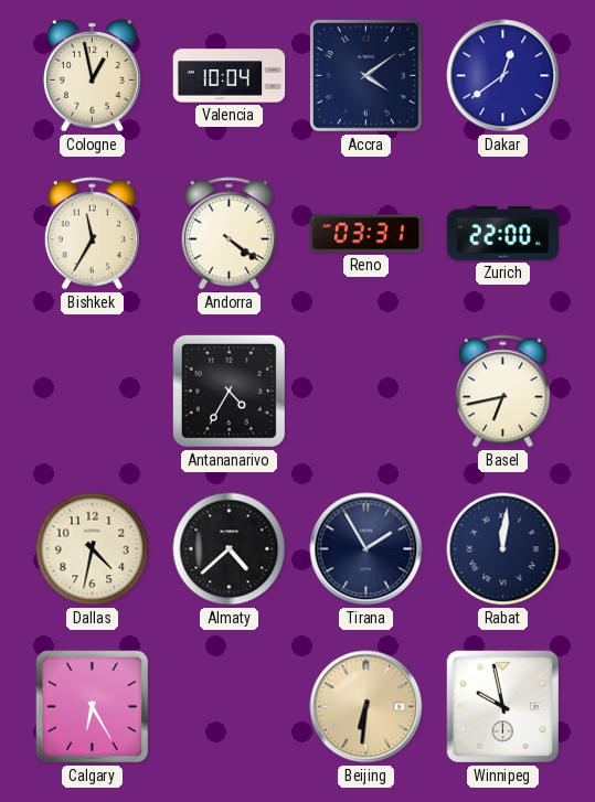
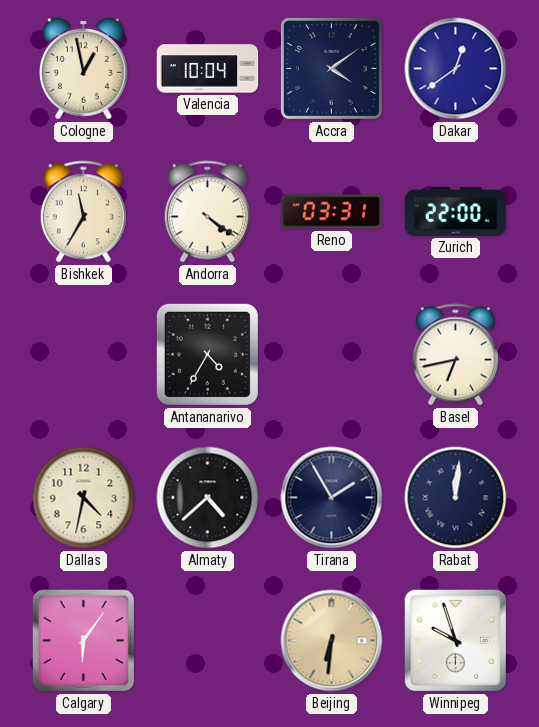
Calgary: 6:25 -> 6:06 (83, 640)
Winnipeg: 9:58 -> 9:57 (455, 640)
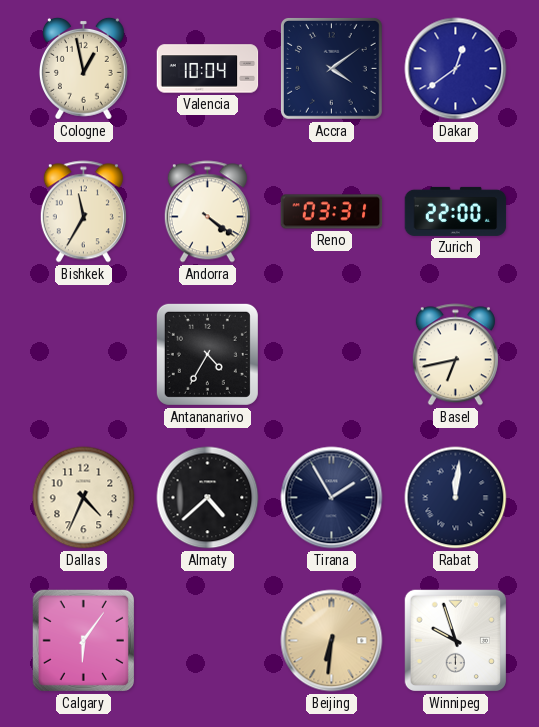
Dallas: 4:32 -> 4:34 (84, 498)
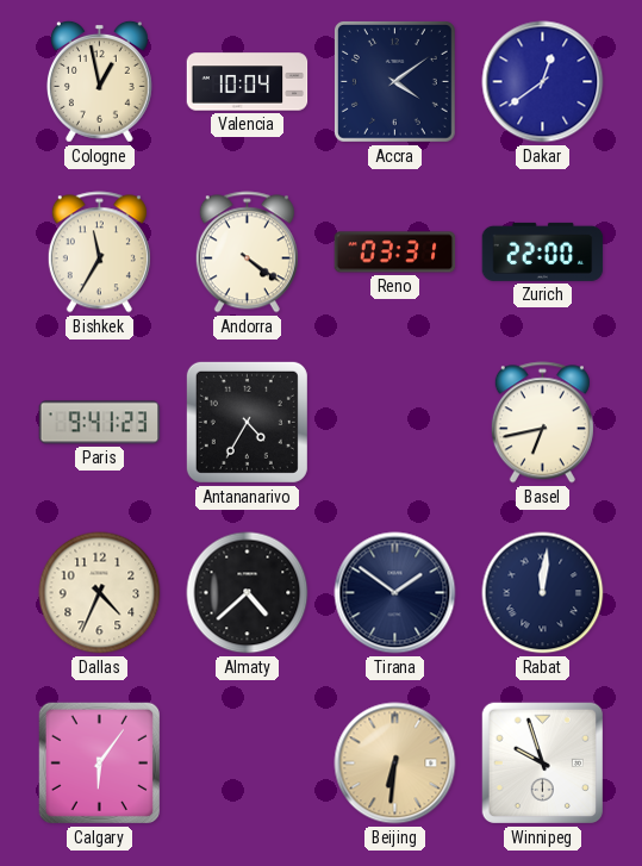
Paris: none -> 9:41 (100, 423)
Tirana: 1:55 -> 1:51 (395, 593)
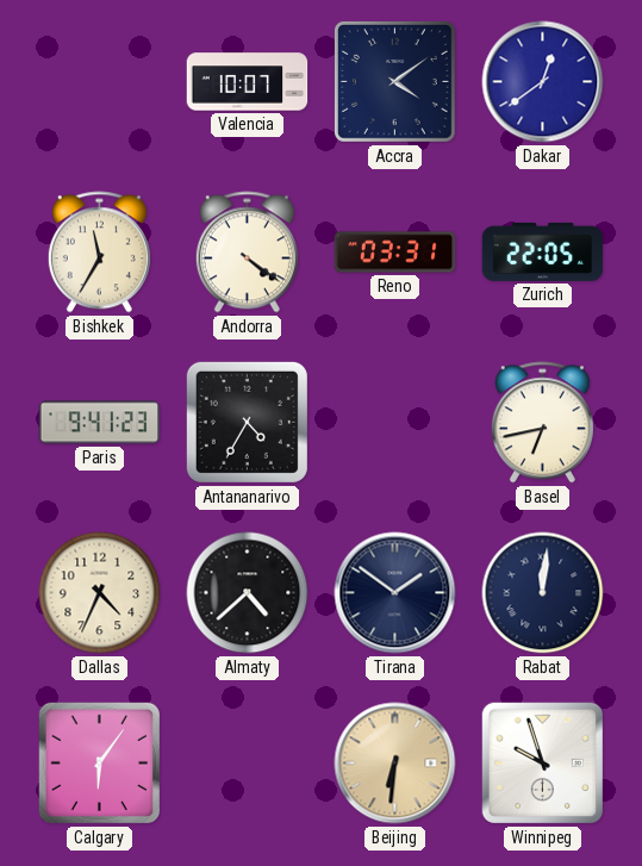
Cologne: 12:58 -> none (99, 81)
Valencia: 10:04 -> 10:07 (248, 82)
Zurich: 22:00 -> 22:05 (543, 251)
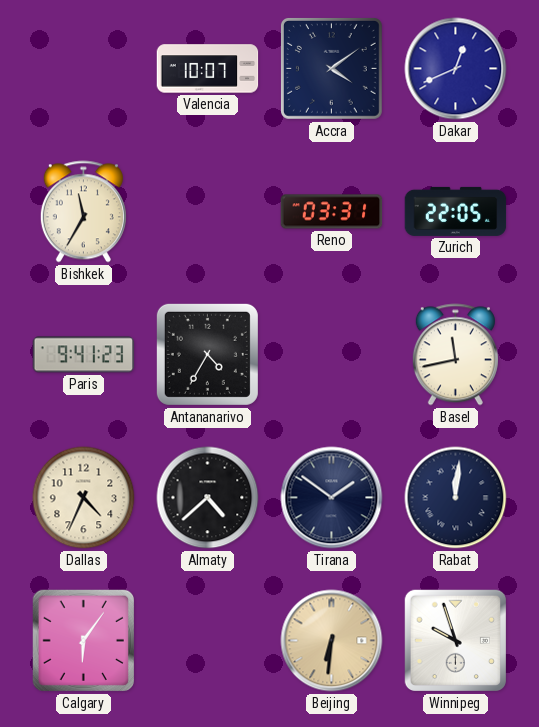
Dakar: 12:39 -> 12:41 (456, 69)
Andorra: 4:21 -> none (247, 253)
Basel: 6:43 -> 11:43 (455, 355)
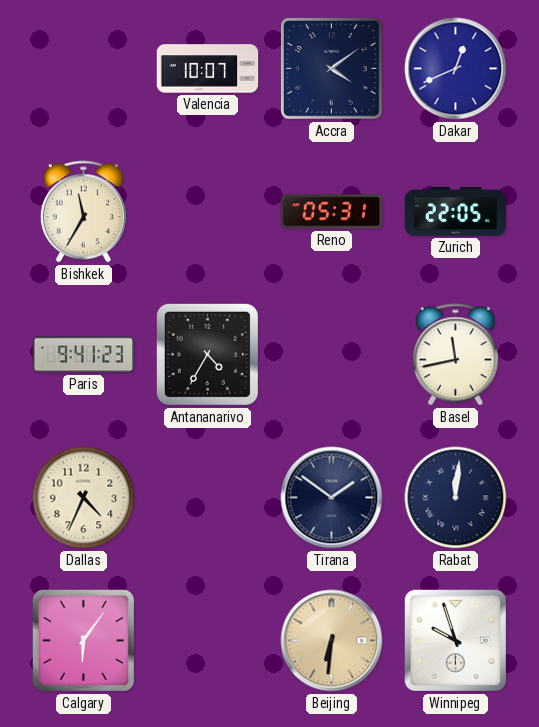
Reno: 03:31 -> 05:31 (332, 212)
Almaty: 4:38 -> none (208, 498)
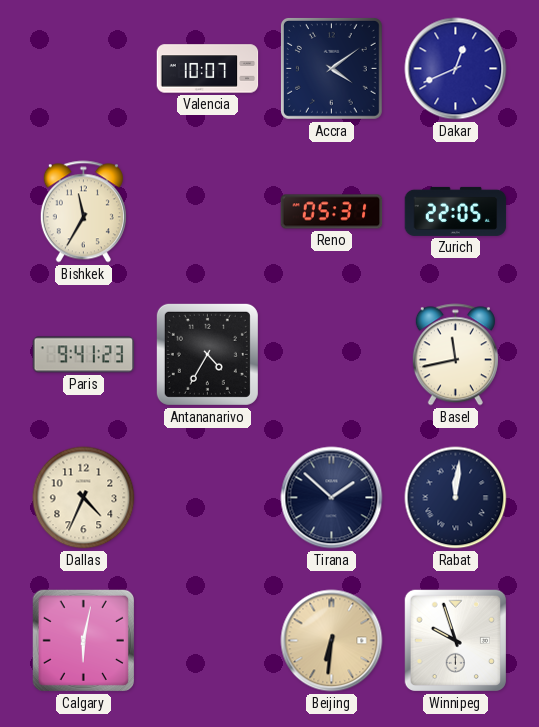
Tirana: 1:51 -> 1:52 (332, 498)
Calgary: 6:06 -> 6:02 (83, 640)
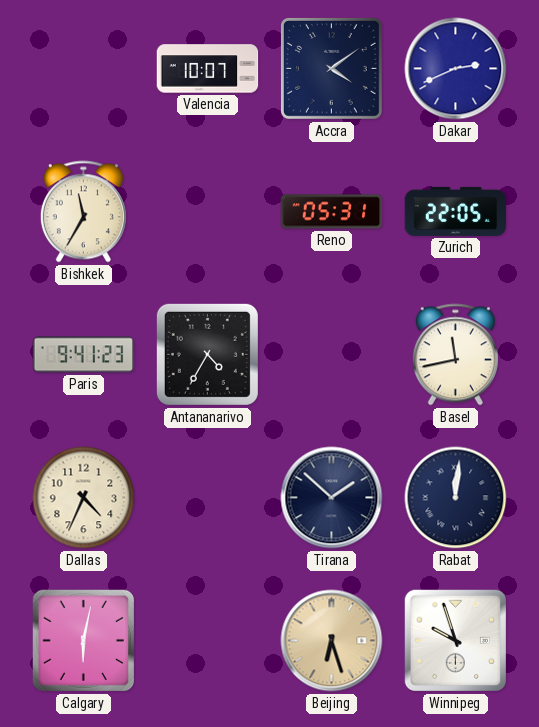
Dakar: 12:41 -> 2:41 (456, 69)
Beijing: 6:31 -> 6:27 (332, 641)
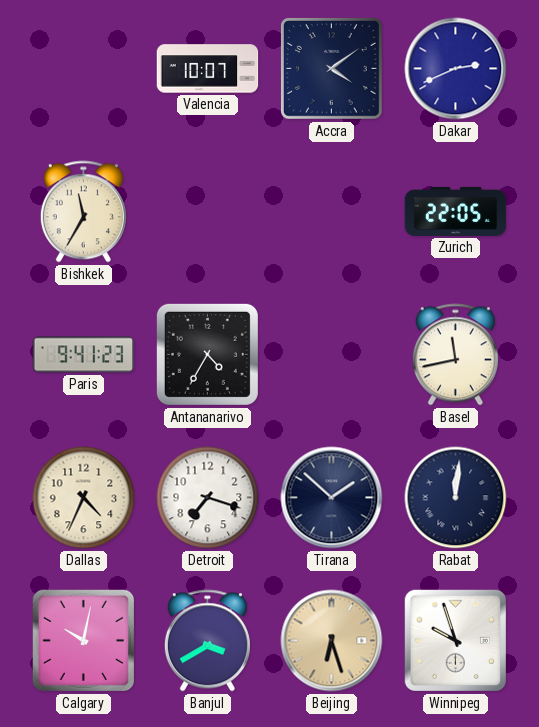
Reno: 05:31 -> none (332, 212)
Detroit: none -> 7:18 (208, 498)
Calgary: 6:02 -> 10:02 (83, 640)
Banjul: none -> 3:40 (207, 641)
